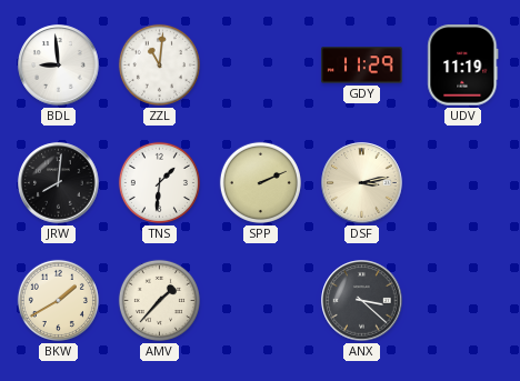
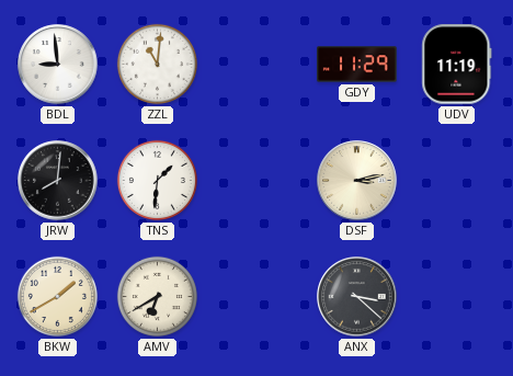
SPP: 2:11 -> none (260, 182)
AMV: 1:37 -> 6:40 (157, 296)
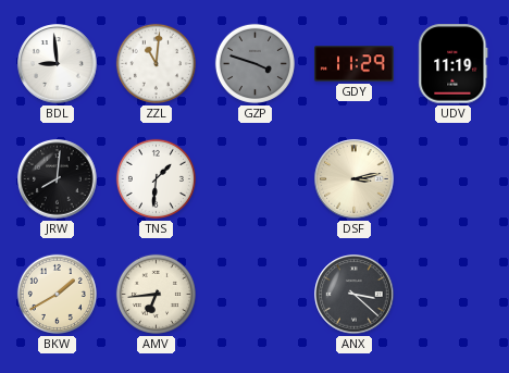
GZP: none -> 3:48 (254, 63)
AMV: 6:40 -> 6:44 (156, 294)
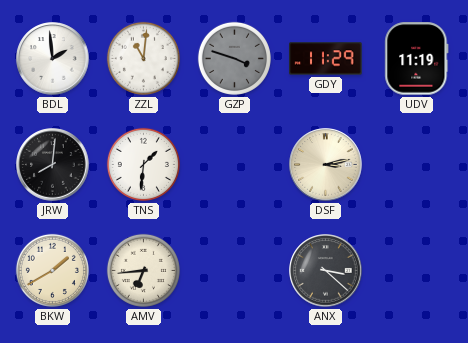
BDL: 8:59 -> 1:59 (53, 59)
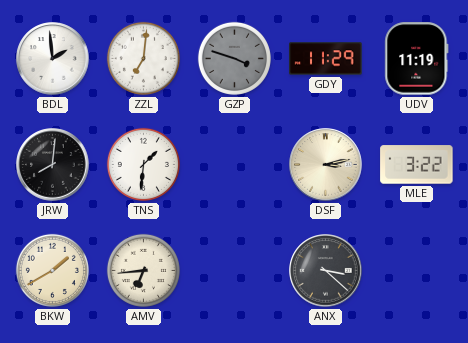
ZZL: 11:01 -> 7:01 (143, 58)
MLE: none -> 3:22 (417, 165)
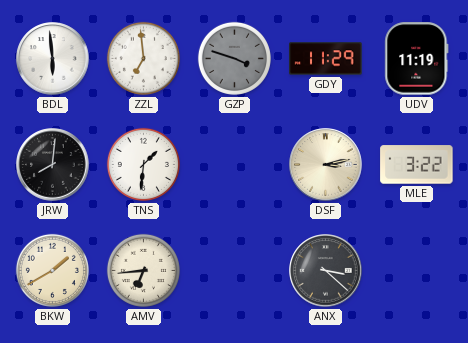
BDL: 1:59 -> 5:59 (53, 59)
ZZL: 7:01 -> 6:59 (143, 58)
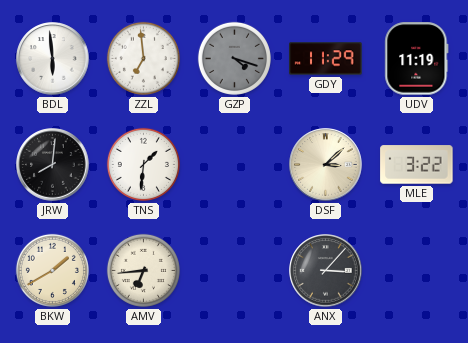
GZP: 3:48 -> 4:18 (234, 58)
DSF: 3:13 -> 3:08 (326, 165)
ANX: 3:22 -> 3:07 (326, 271)
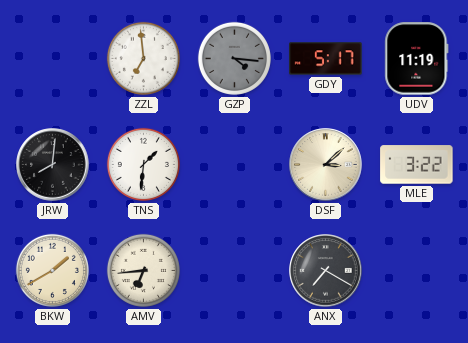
BDL: 5:59 -> none (53, 59)
GZP: 4:18 -> 4:16 (234, 58)
GDY: 11:29 -> 5:17 (326, 59)
ANX: 3:07 -> 7:20 (326, 271)
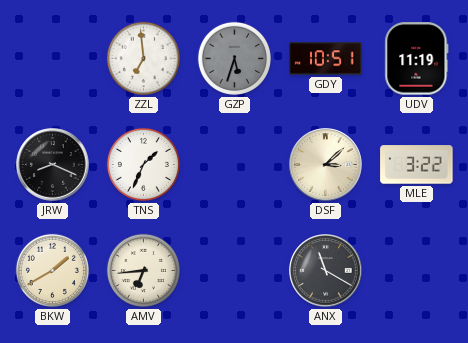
GZP: 4:16 -> 5:33 (234, 58)
GDY: 5:17 -> 10:51 (326, 59)
JRW: 8:01 -> 8:19 (53, 165)
TNS: 1:31 -> 1:34 (143, 164)
ANX: 7:20 -> 11:20 (326, 271)
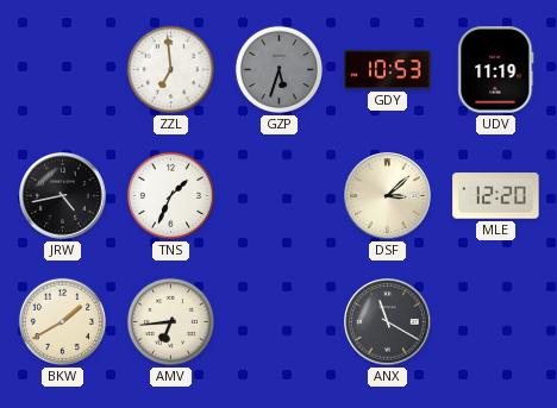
GDY: 10:51 -> 10:53 (388, 70)
JRW: 8:19 -> 4:43 (63, 196)
MLE: 3:22 -> 12:20 (496, 196)
